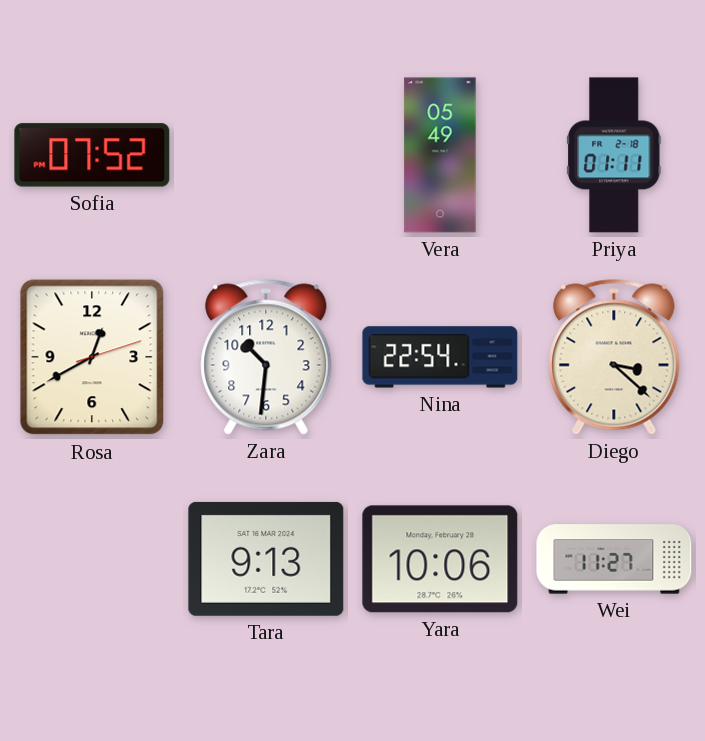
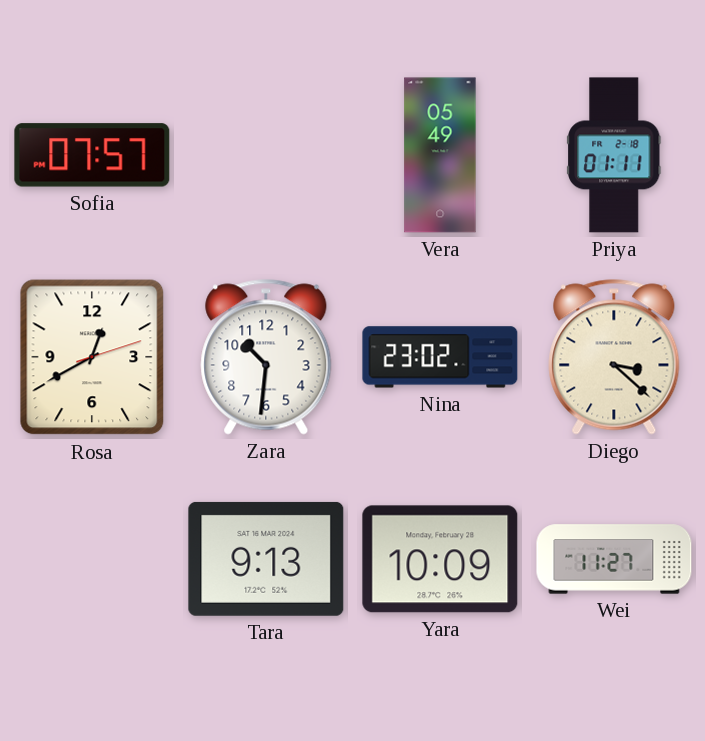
Sofia: 07:52 -> 07:57 (92, 155)
Nina: 22:54 -> 23:02 (440, 357)
Yara: 10:06 -> 10:09 (440, 559)
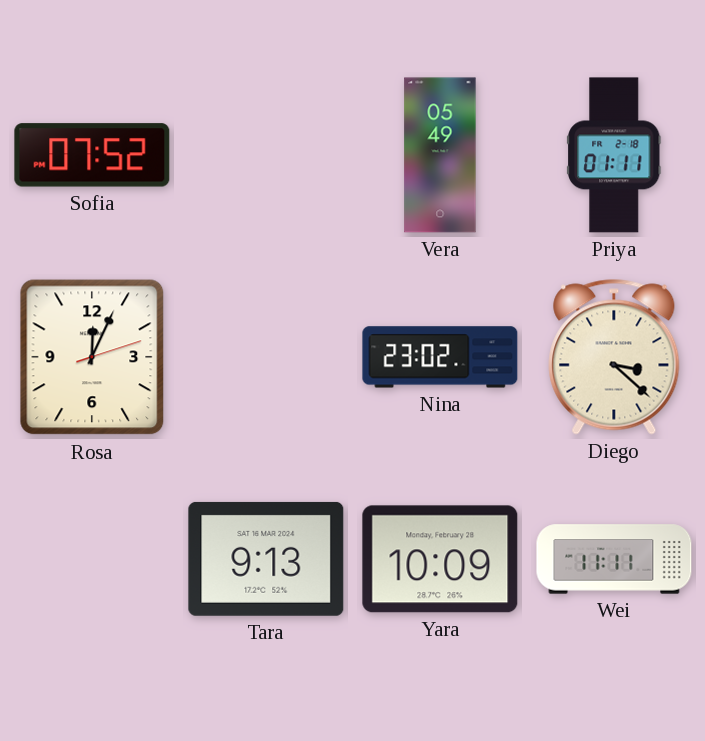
Sofia: 07:57 -> 07:52 (92, 155)
Rosa: 12:40 -> 12:04 (92, 357)
Zara: 10:31 -> none (266, 357)
Wei: 11:27 -> 11:11 (614, 559)
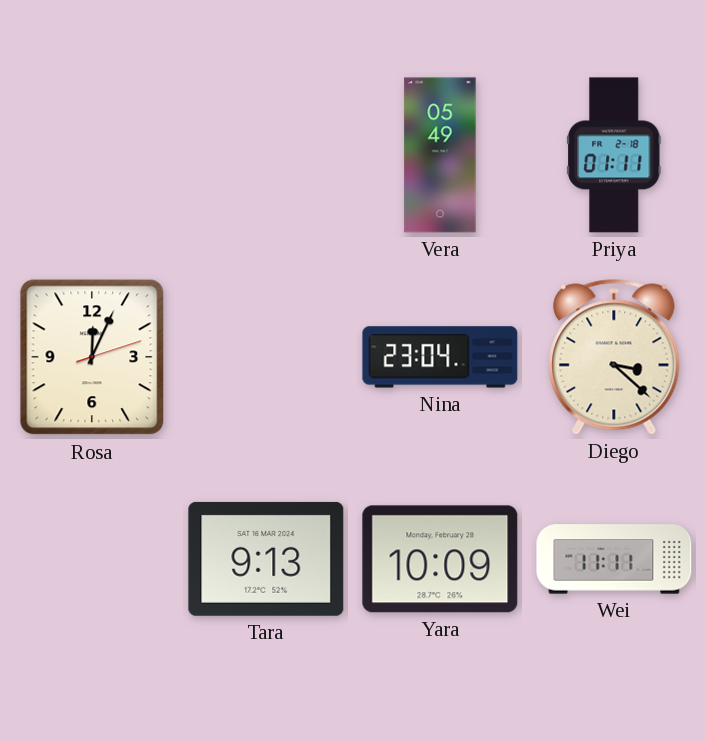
Sofia: 07:52 -> none (92, 155)
Nina: 23:02 -> 23:04 (440, 357)
